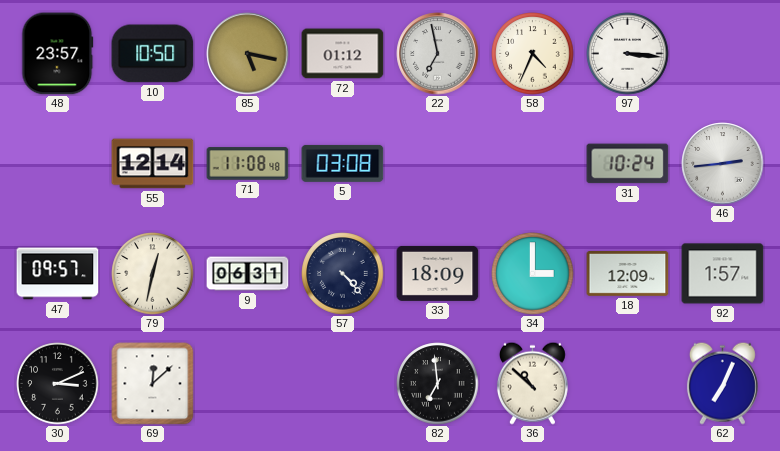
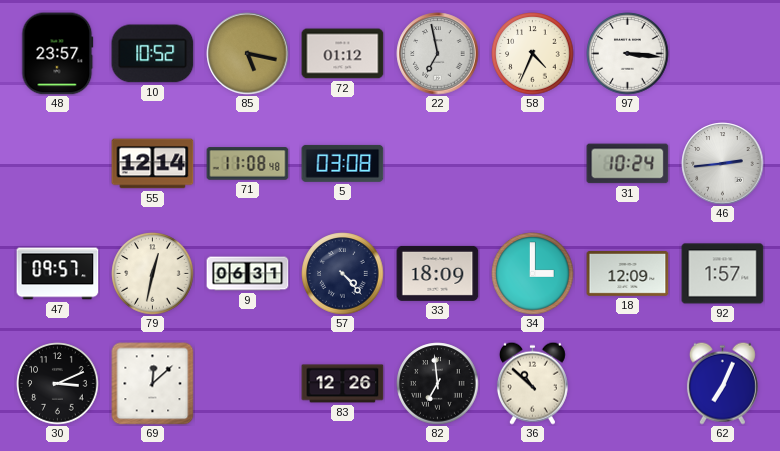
10: 10:50 -> 10:52 (153, 54)
83: none -> 12:26 (343, 384)
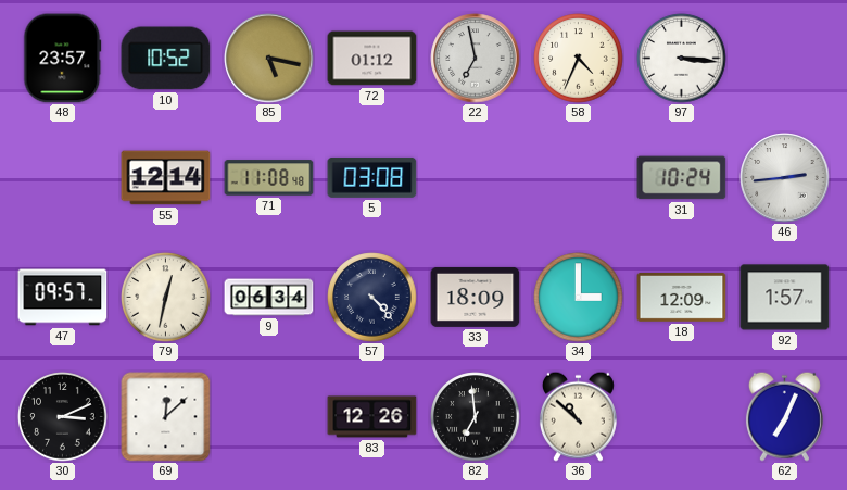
9: 06:31 -> 06:34 (269, 298)
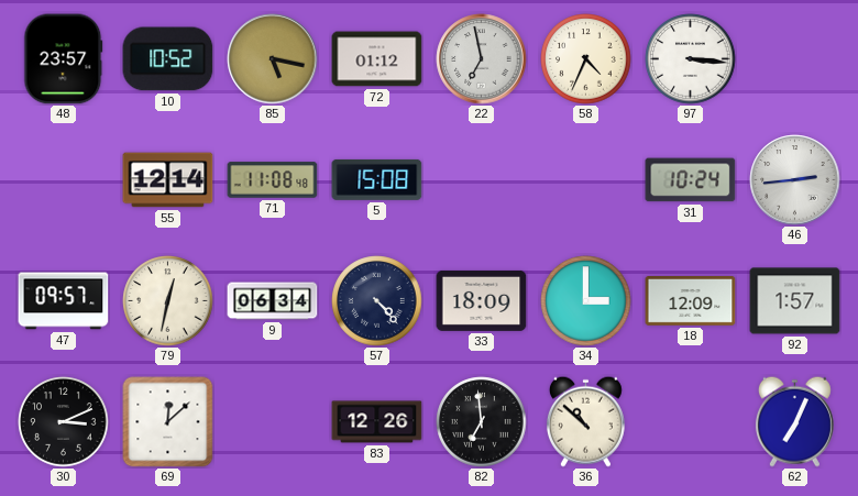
5: 03:08 -> 15:08 (377, 179)
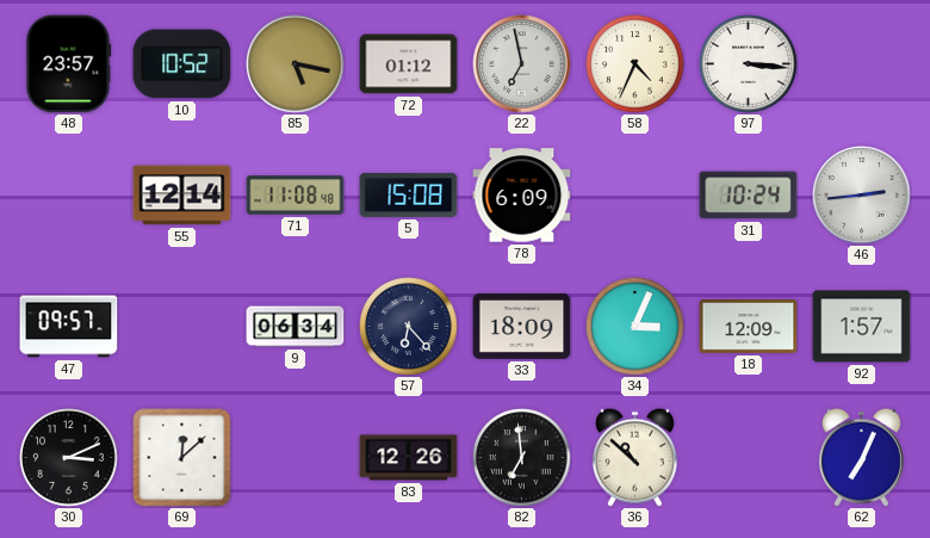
78: none -> 6:09 (522, 196)
79: 12:32 -> none (168, 301)
57: 4:23 -> 6:23 (409, 327)
34: 3:00 -> 3:04 (635, 327)
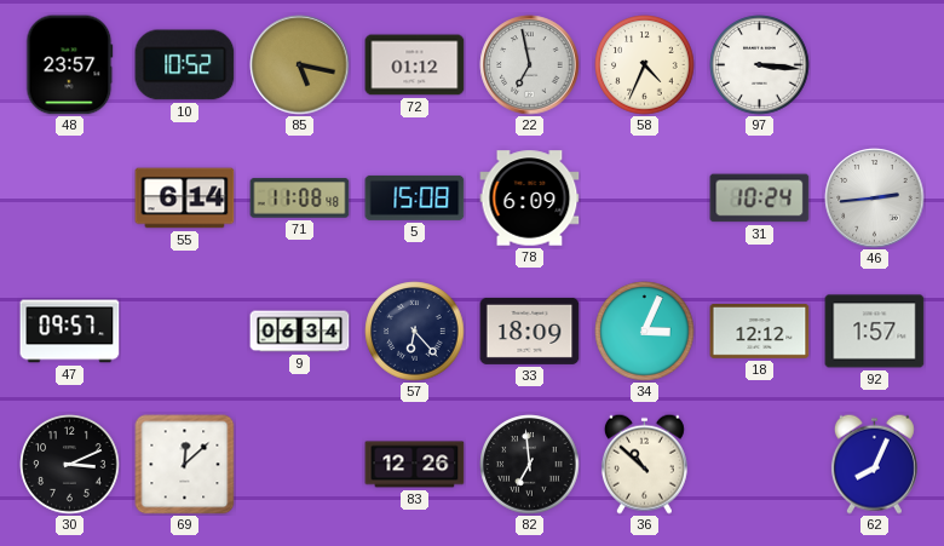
55: 12:14 -> 6:14 (185, 199)
18: 12:09 -> 12:12 (760, 332)
62: 7:04 -> 8:04 (874, 464)
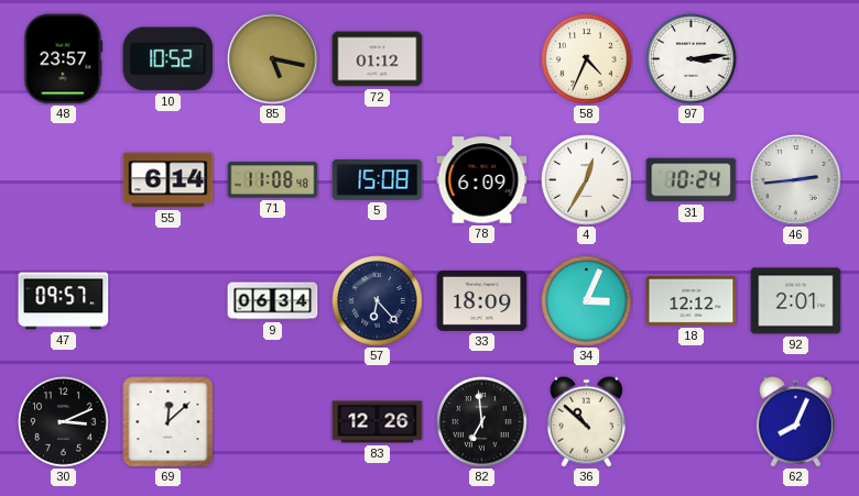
22: 6:58 -> none (530, 65)
97: 3:16 -> 3:14 (692, 59)
4: none -> 12:35 (587, 180)
92: 1:57 -> 2:01 (796, 301)
